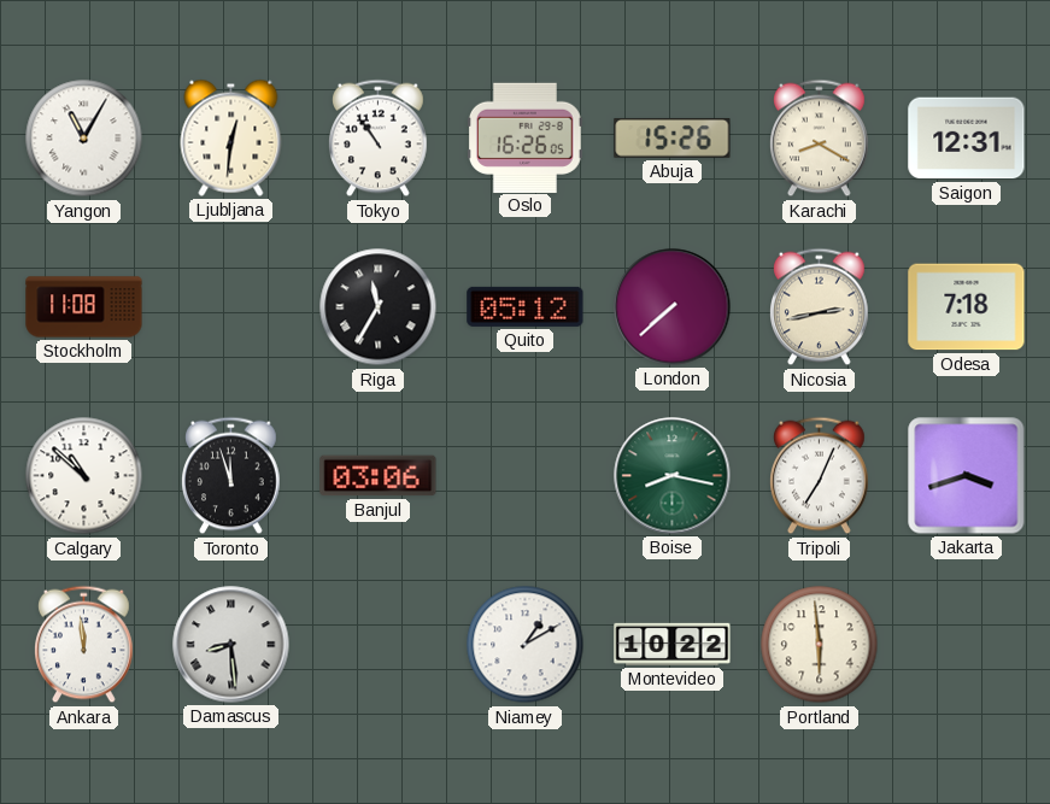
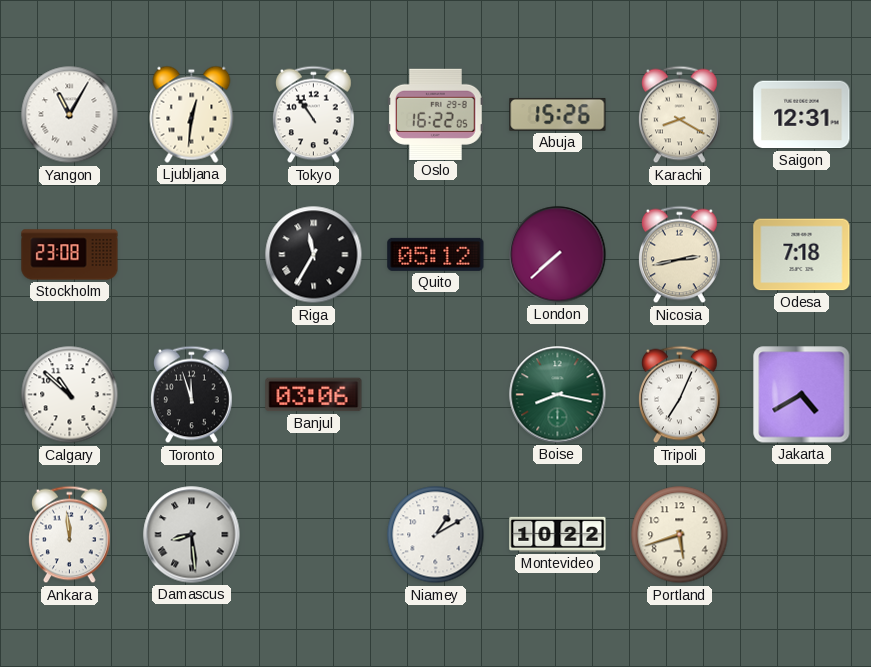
Oslo: 16:26 -> 16:22 (435, 114)
Stockholm: 11:08 -> 23:08 (70, 255)
Jakarta: 3:42 -> 4:40 (802, 395)
Portland: 5:59 -> 5:42 (680, 535)
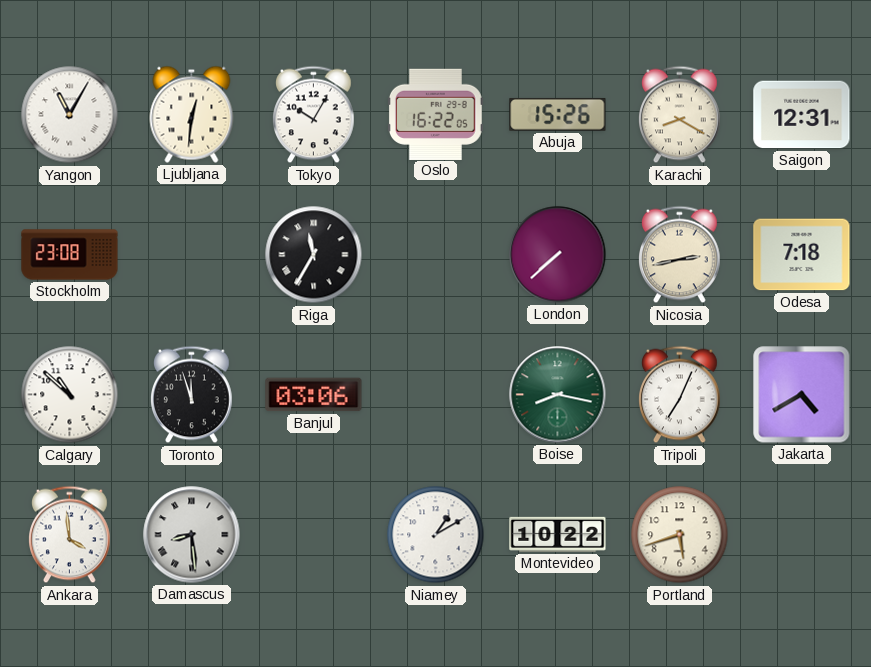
Tokyo: 10:54 -> 10:05 (314, 115)
Quito: 05:12 -> none (436, 254)
Ankara: 11:59 -> 3:59 (70, 535)
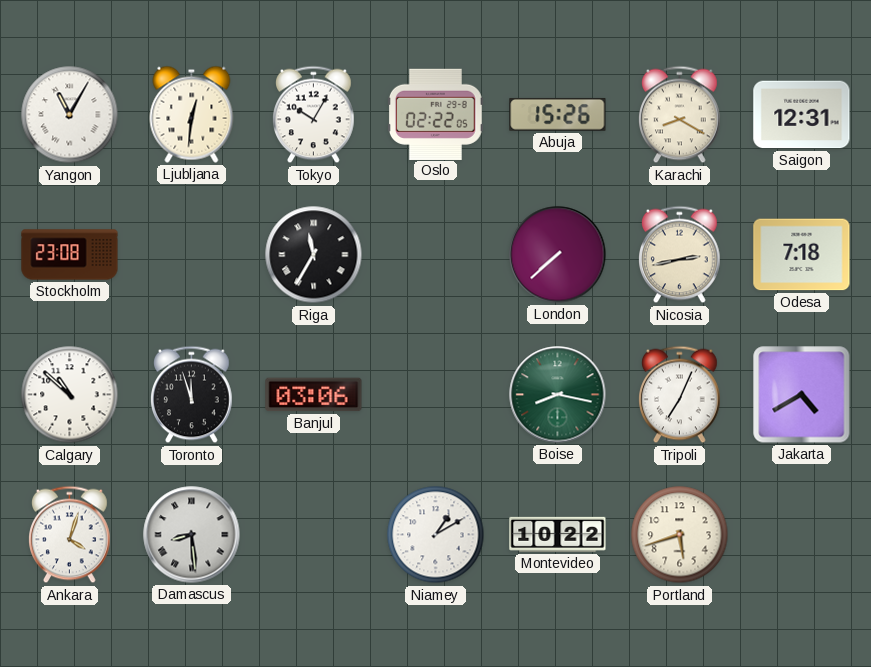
Oslo: 16:22 -> 02:22 (435, 114)
Ankara: 3:59 -> 4:03 (70, 535)
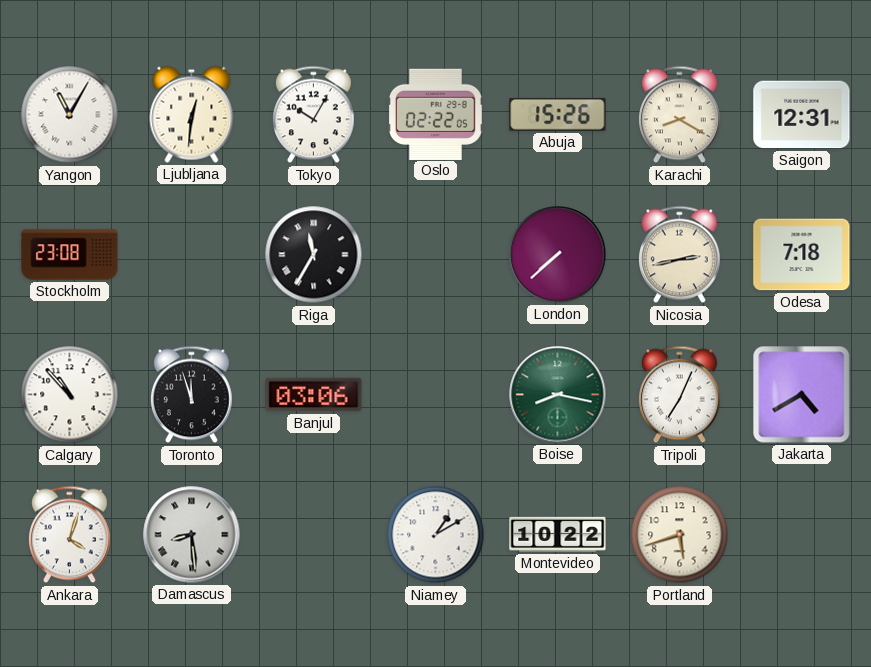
Calgary: 10:52 -> 10:53 (70, 395)
